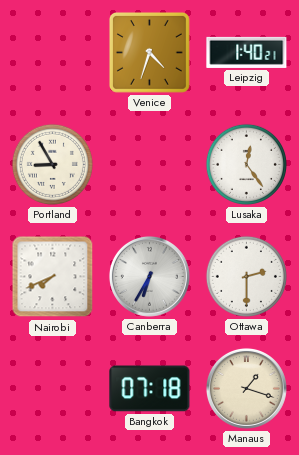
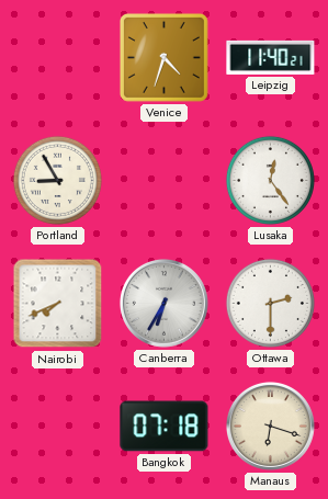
Leipzig: 1:40 -> 11:40 (271, 57)
Manaus: 1:18 -> 6:18 (270, 426)
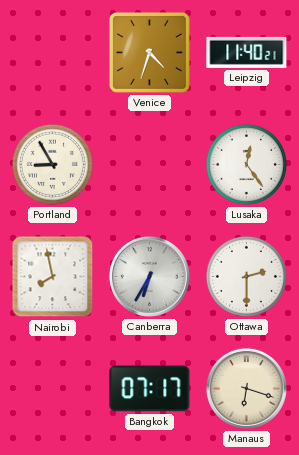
Nairobi: 7:41 -> 7:58 (53, 277)
Bangkok: 07:18 -> 07:17 (150, 389)
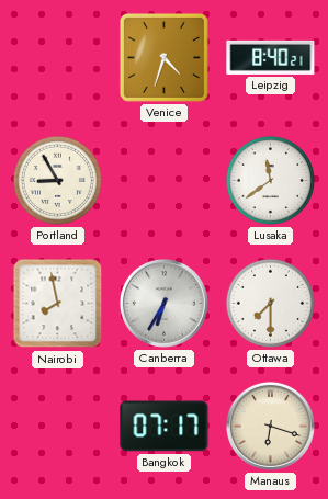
Leipzig: 11:40 -> 8:40 (271, 57)
Lusaka: 12:24 -> 11:39 (270, 180)
Ottawa: 2:30 -> 7:30 (270, 303)
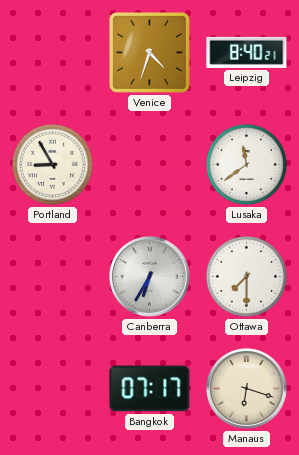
Nairobi: 7:58 -> none (58, 304)
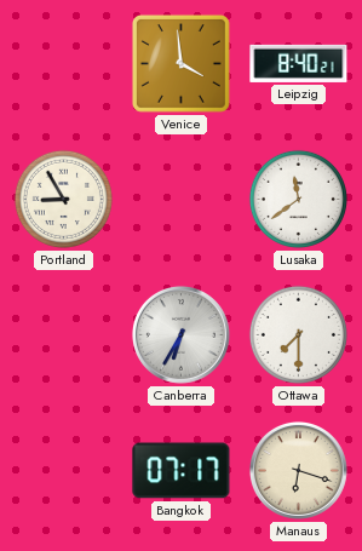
Venice: 4:33 -> 3:59 (180, 63)
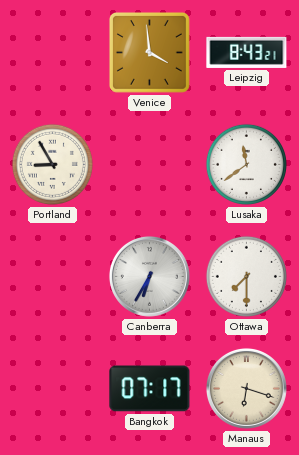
Leipzig: 8:40 -> 8:43 (247, 52)
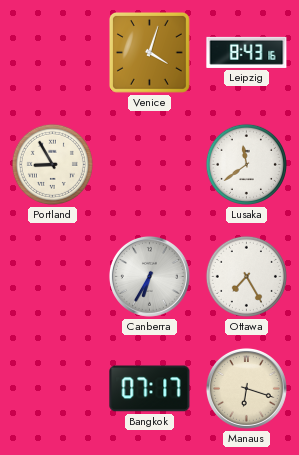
Venice: 3:59 -> 4:03 (149, 52)
Leipzig: 8:43:21 -> 8:43:16 (247, 52)
Ottawa: 7:30 -> 7:25 (246, 276)
